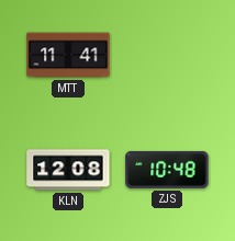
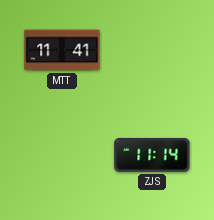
KLN: 12:08 -> none (68, 170)
ZJS: 10:48 -> 11:14 (152, 155)
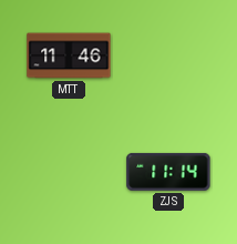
MTT: 11:41 -> 11:46 (69, 55)
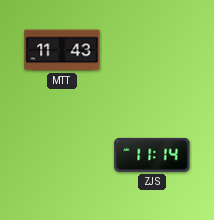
MTT: 11:46 -> 11:43 (62, 50)
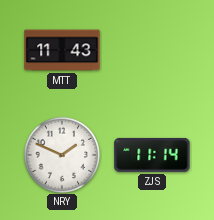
NRY: none -> 1:49 (61, 154)
